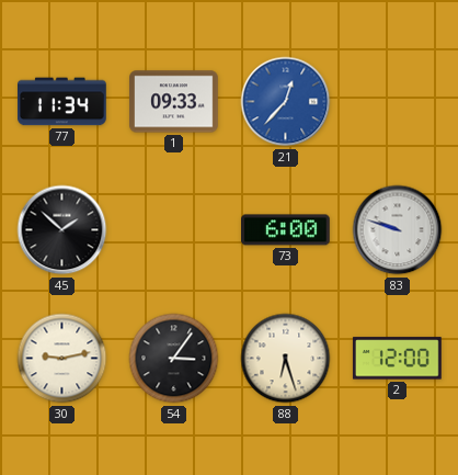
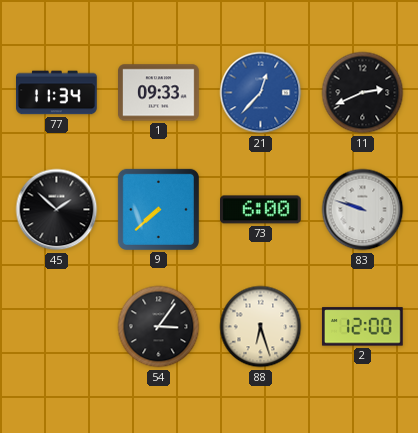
11: none -> 2:41 (363, 93)
9: none -> 7:38 (158, 209)
30: 9:13 -> none (62, 359)
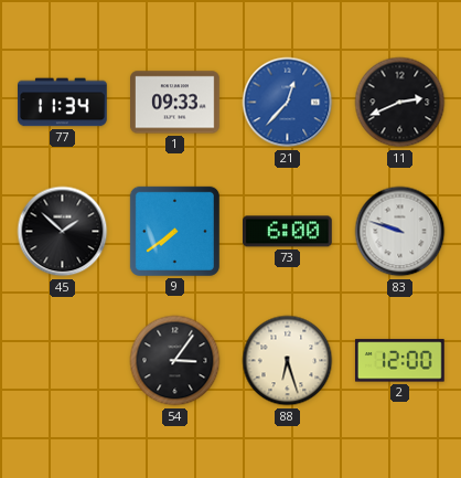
9: 7:38 -> 7:39 (174, 231)
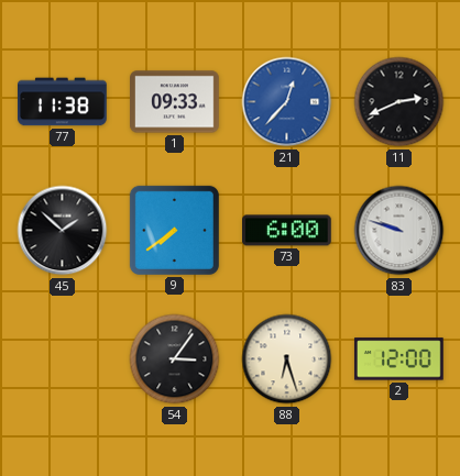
77: 11:34 -> 11:38 (63, 102)
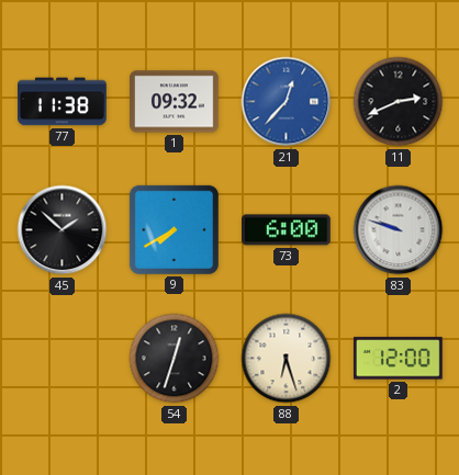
1: 09:33 -> 09:32 (175, 102)
9: 7:39 -> 7:40 (173, 229)
54: 3:06 -> 12:33 (175, 359)
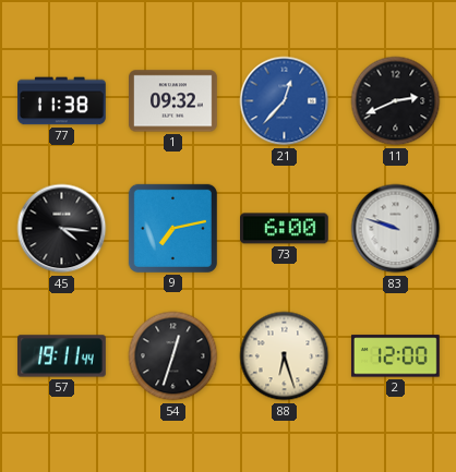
45: 1:52 -> 4:16 (62, 229)
9: 7:40 -> 7:13 (172, 228)
57: none -> 19:11 (62, 356)
